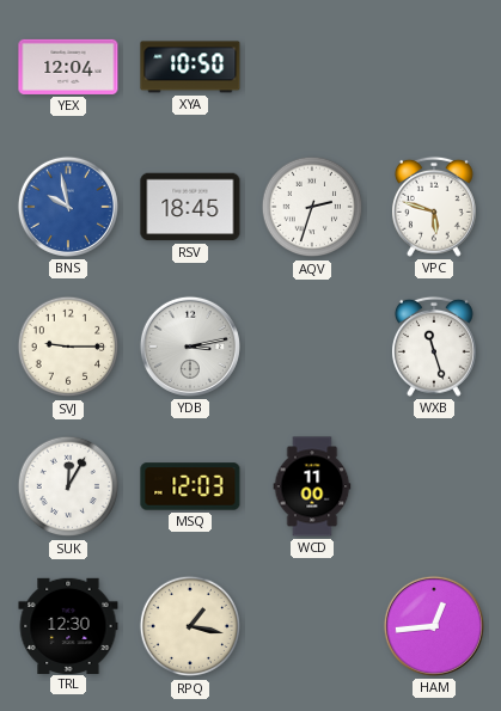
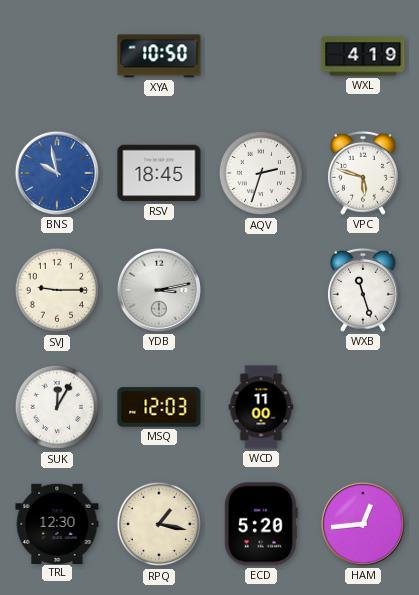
YEX: 12:04 -> none (68, 67)
WXL: none -> 4:19 (363, 56)
ECD: none -> 5:20 (262, 524)
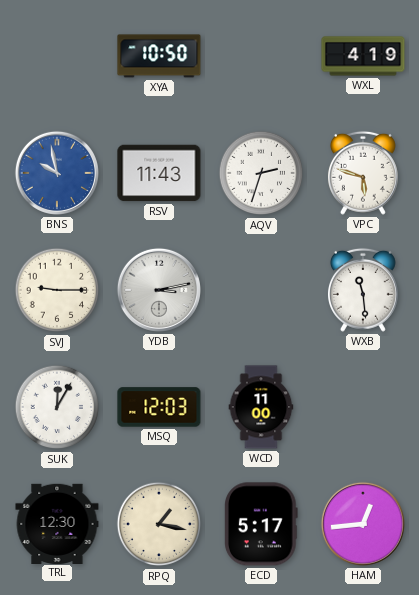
RSV: 18:45 -> 11:43 (159, 173)
WXB: 11:27 -> 11:29 (363, 290)
ECD: 5:20 -> 5:17 (262, 524)
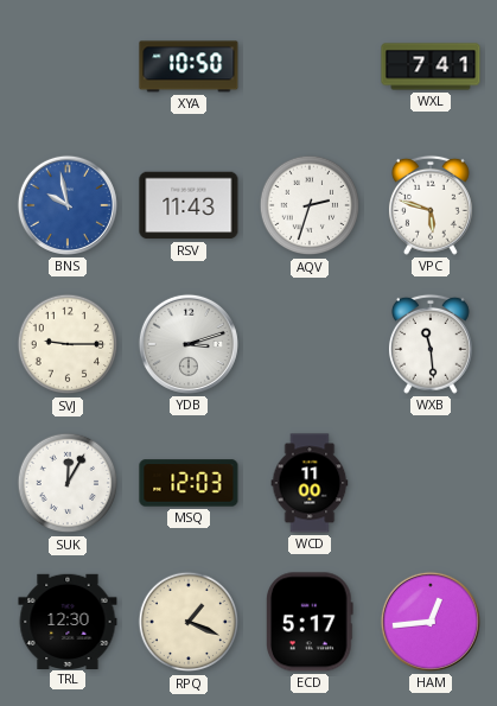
WXL: 4:19 -> 7:41 (431, 66)
YDB: 3:13 -> 3:12 (189, 344)
RPQ: 1:17 -> 1:19 (189, 622)
